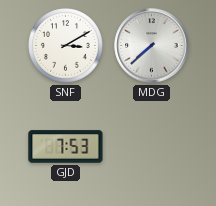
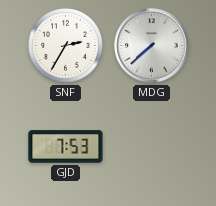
SNF: 3:10 -> 2:35 (66, 46)
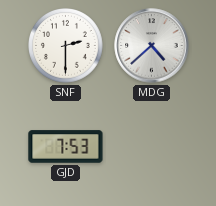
SNF: 2:35 -> 2:30 (66, 46)
MDG: 7:38 -> 4:38 (152, 46)
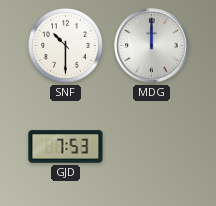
SNF: 2:30 -> 10:30 (66, 46)
MDG: 4:38 -> 12:00 (152, 46)
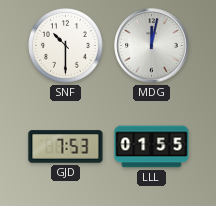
MDG: 12:00 -> 12:02 (152, 46)
LLL: none -> 01:55 (152, 147)
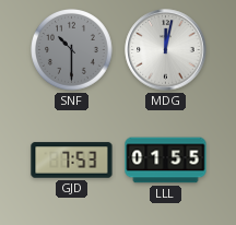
SNF dial: white -> grey (72, 50)
